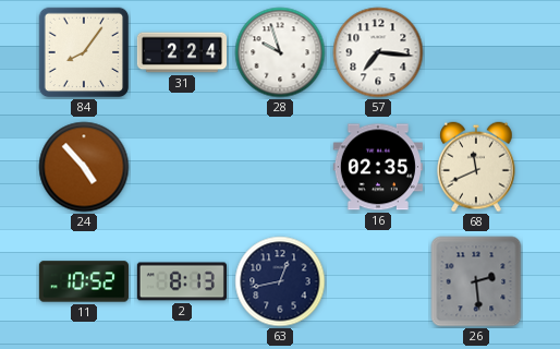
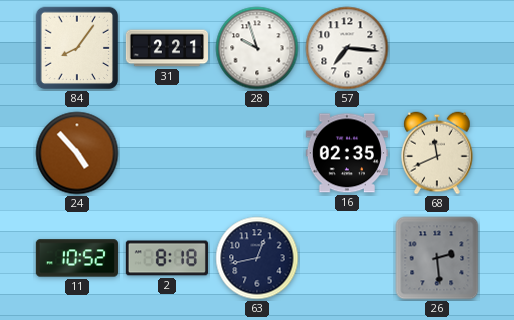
31: 2:24 -> 2:21 (166, 48)
2: 8:13 -> 8:18 (167, 258)
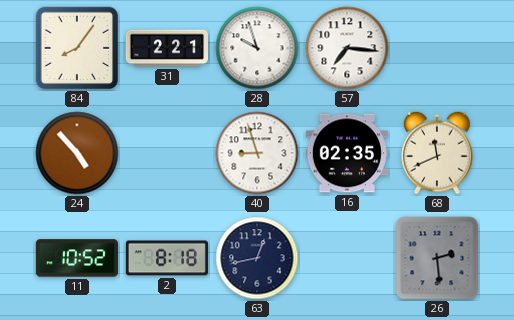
40: none -> 8:57 (257, 153)
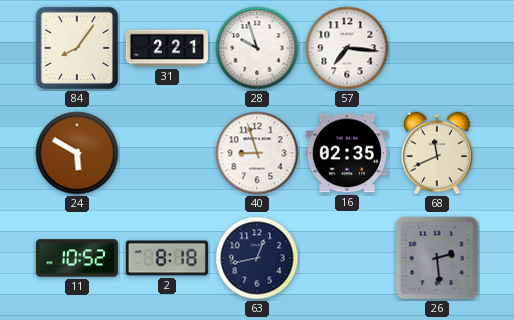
24: 4:53 -> 5:50 (77, 153)
